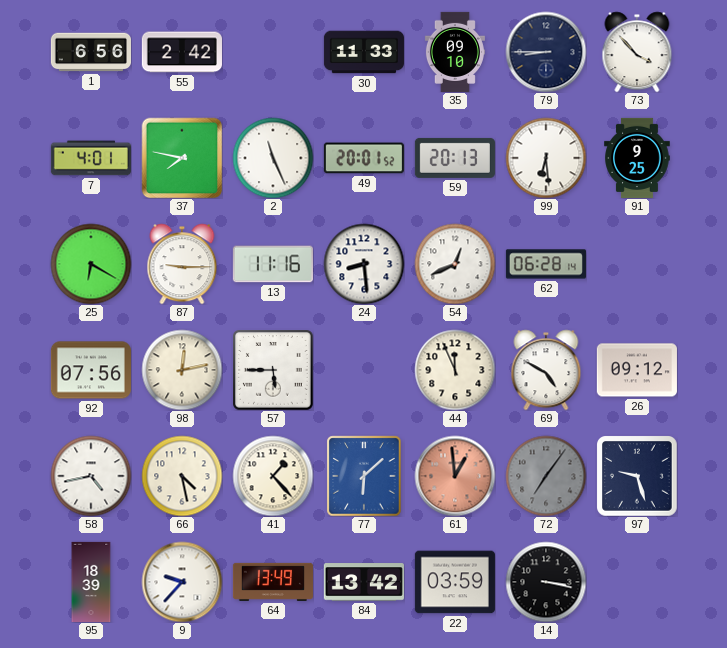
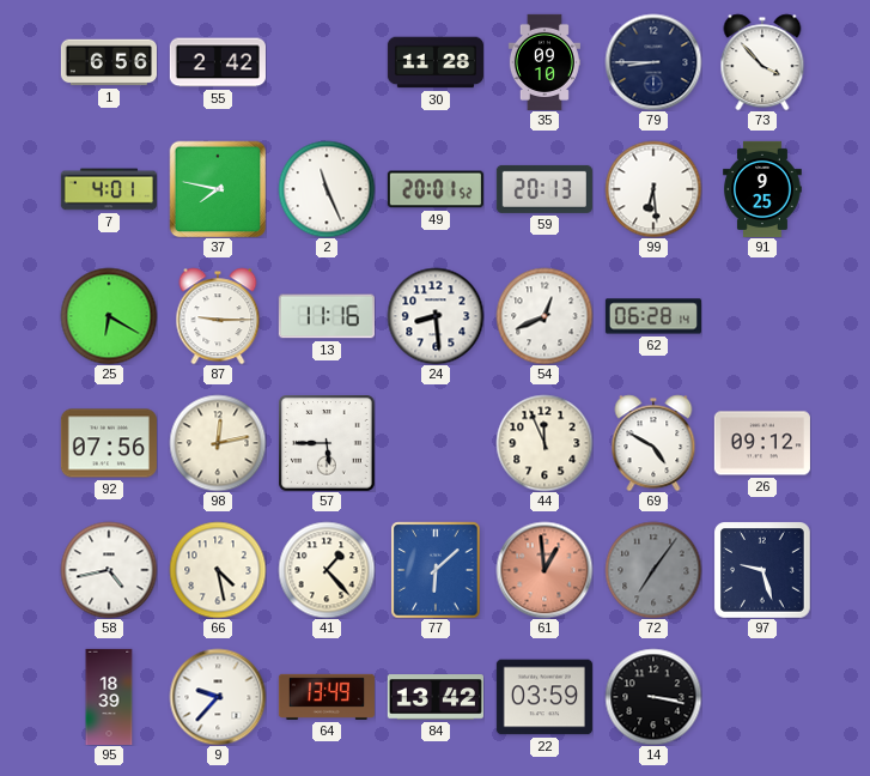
30: 11:33 -> 11:28 (436, 62)
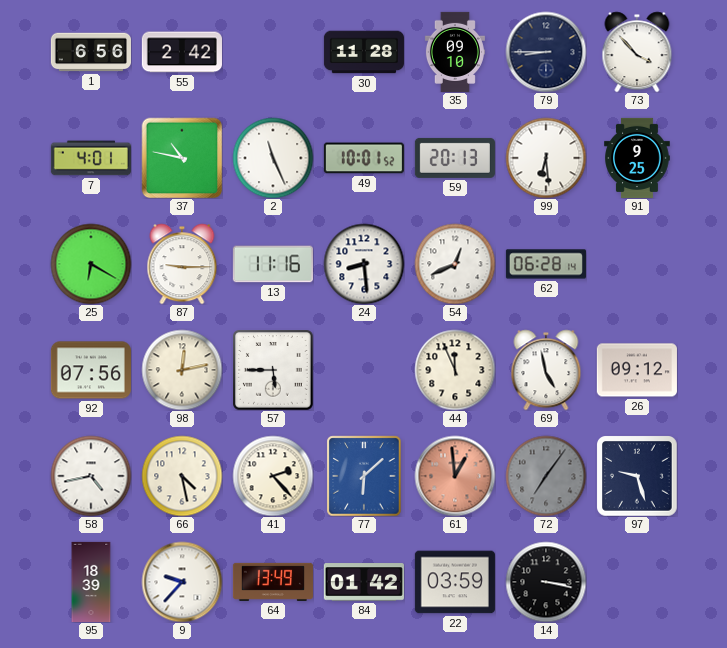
37: 7:47 -> 10:47 (182, 158)
49: 20:01 -> 10:01 (364, 158)
69: 4:50 -> 4:58 (546, 370)
41: 1:23 -> 2:23 (273, 476)
84: 13:42 -> 01:42 (364, 582)
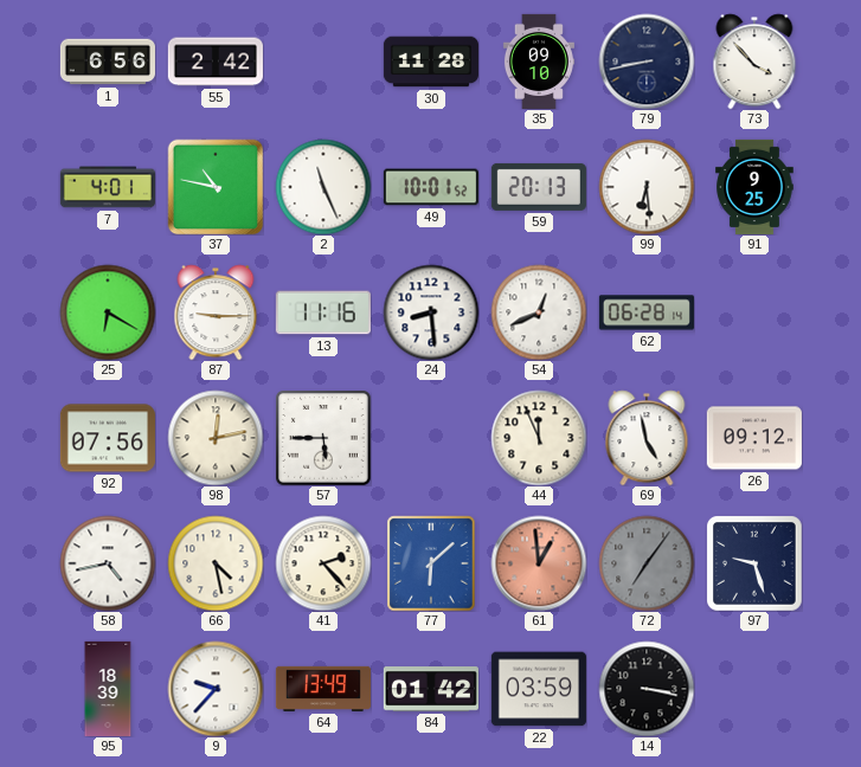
79: 8:45 -> 8:43 (647, 62)
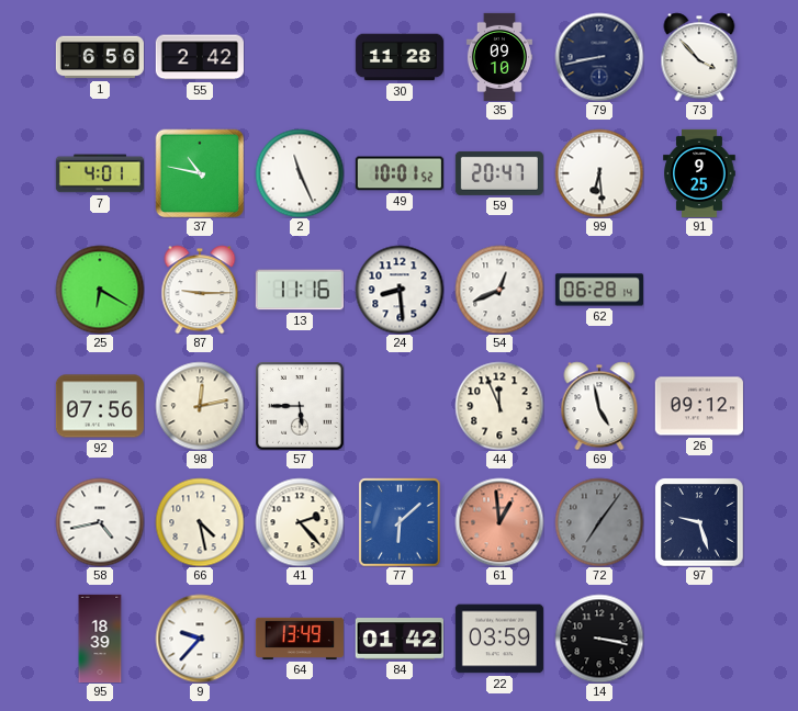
59: 20:13 -> 20:47 (499, 173)
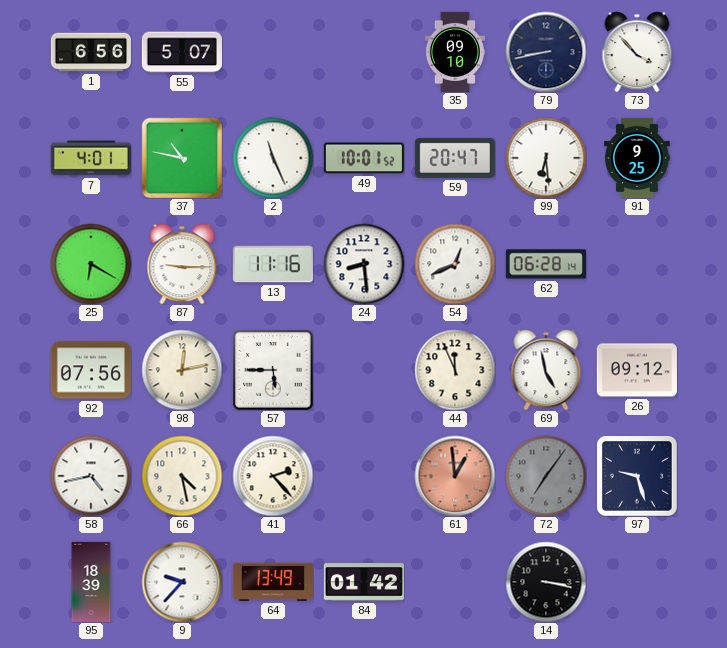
55: 2:42 -> 5:07 (182, 52)
30: 11:28 -> none (400, 57)
77: 6:08 -> none (400, 522)
22: 03:59 -> none (499, 639)
